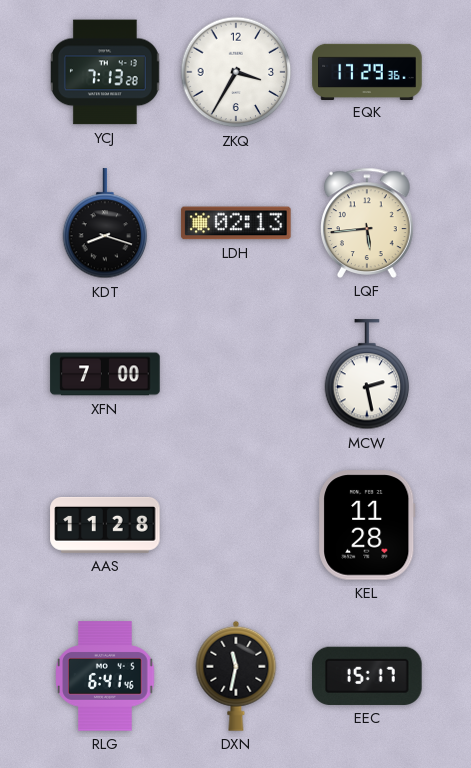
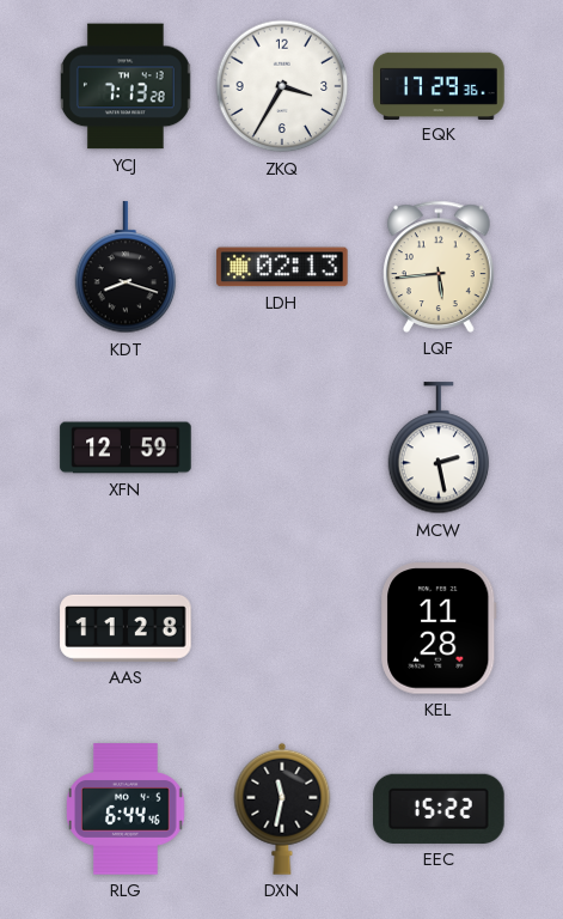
XFN: 7:00 -> 12:59 (126, 448)
RLG: 6:41 -> 6:44 (126, 809)
EEC: 15:17 -> 15:22 (439, 809)
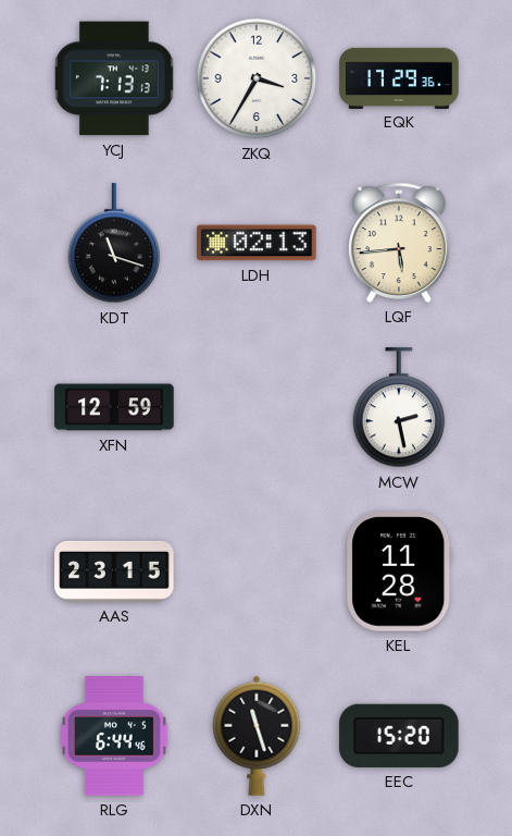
YCJ: 7:13:28 -> 7:13:13 (115, 78)
KDT: 8:18 -> 11:18 (114, 244)
AAS: 11:28 -> 23:15 (114, 571)
DXN: 11:32 -> 11:27 (257, 736)
EEC: 15:22 -> 15:20 (399, 736)
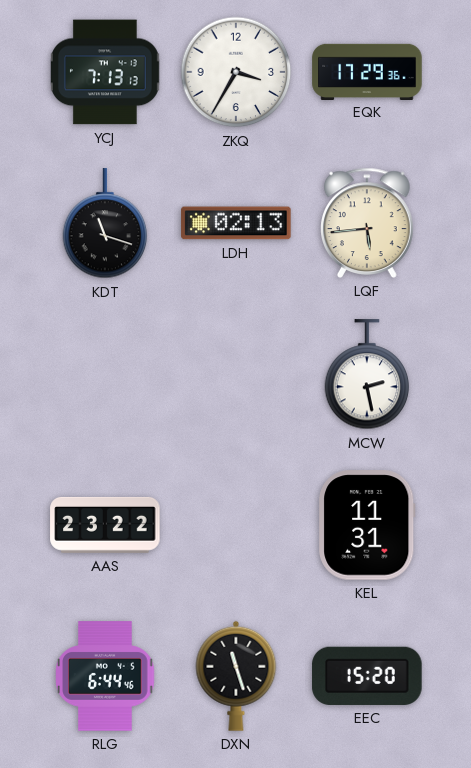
XFN: 12:59 -> none (114, 407)
AAS: 23:15 -> 23:22 (105, 525)
KEL: 11:28 -> 11:31 (368, 525)
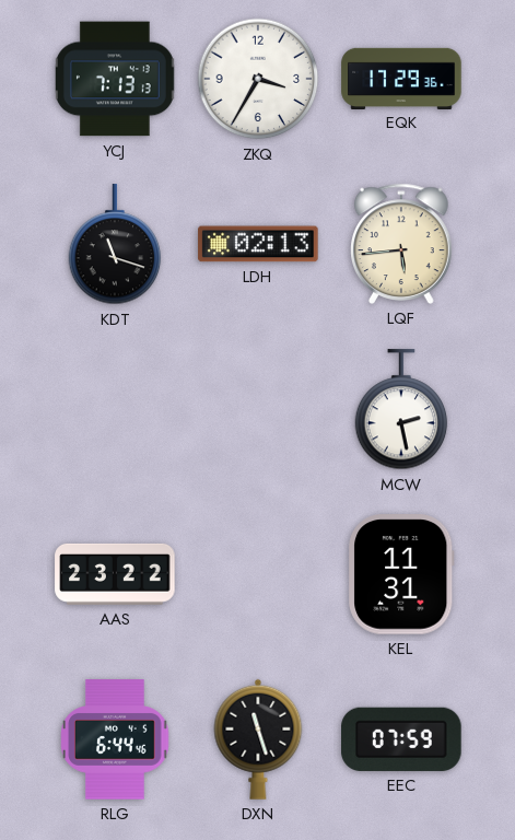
EEC: 15:20 -> 07:59 (401, 739)
